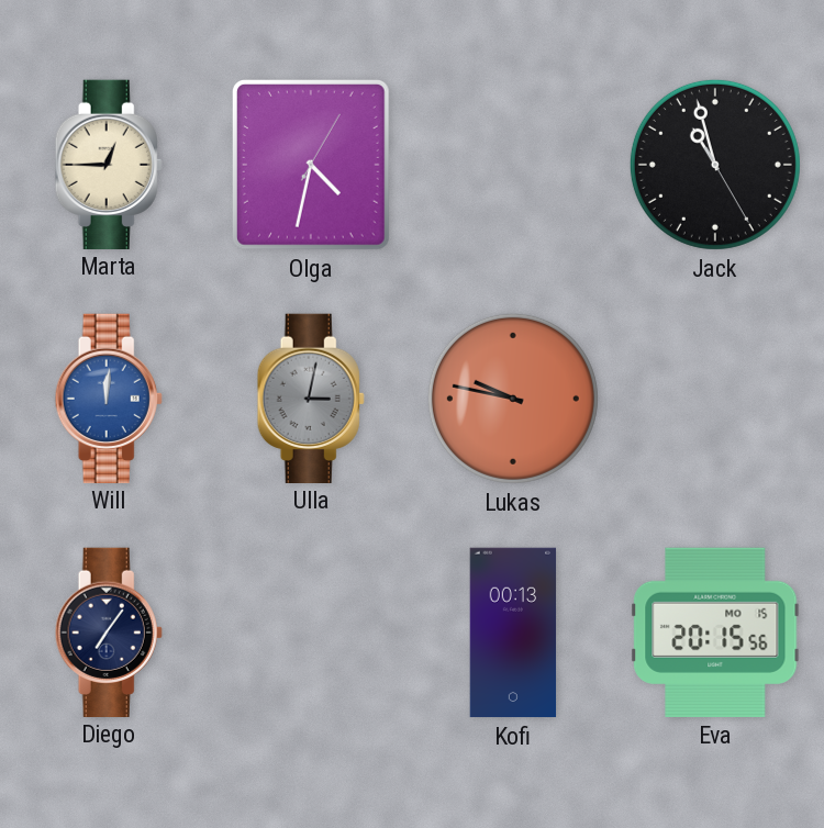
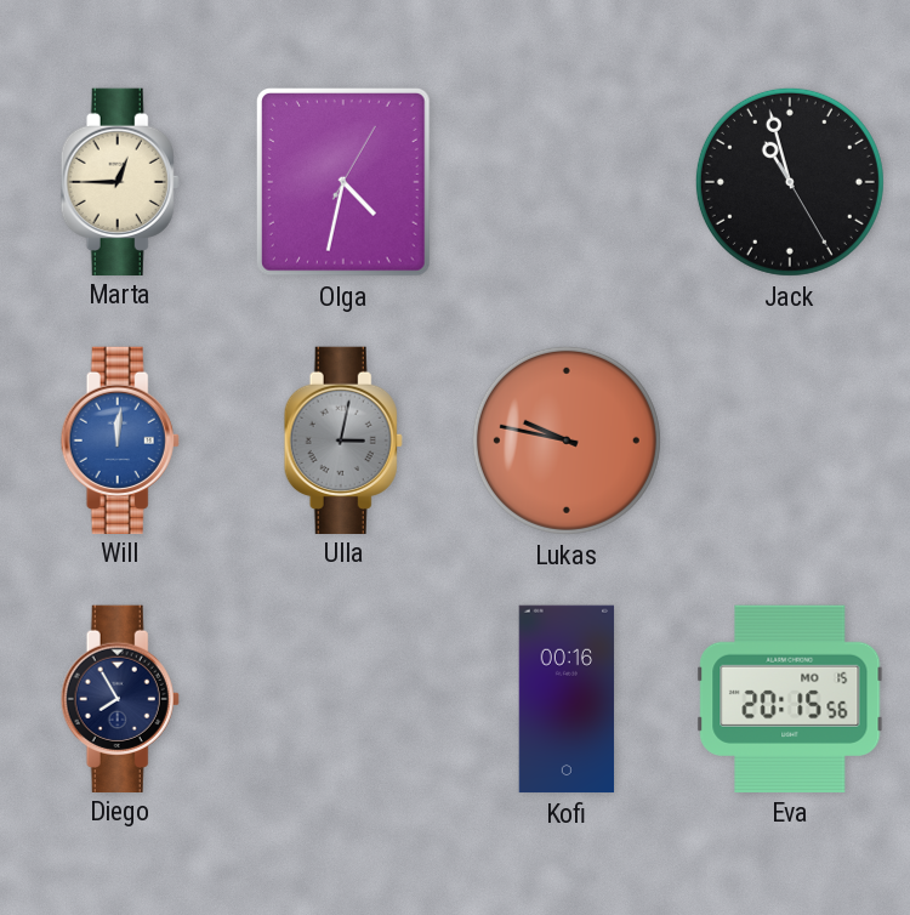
Diego: 7:06 -> 7:55 (120, 698)
Kofi: 00:13 -> 00:16 (567, 699)
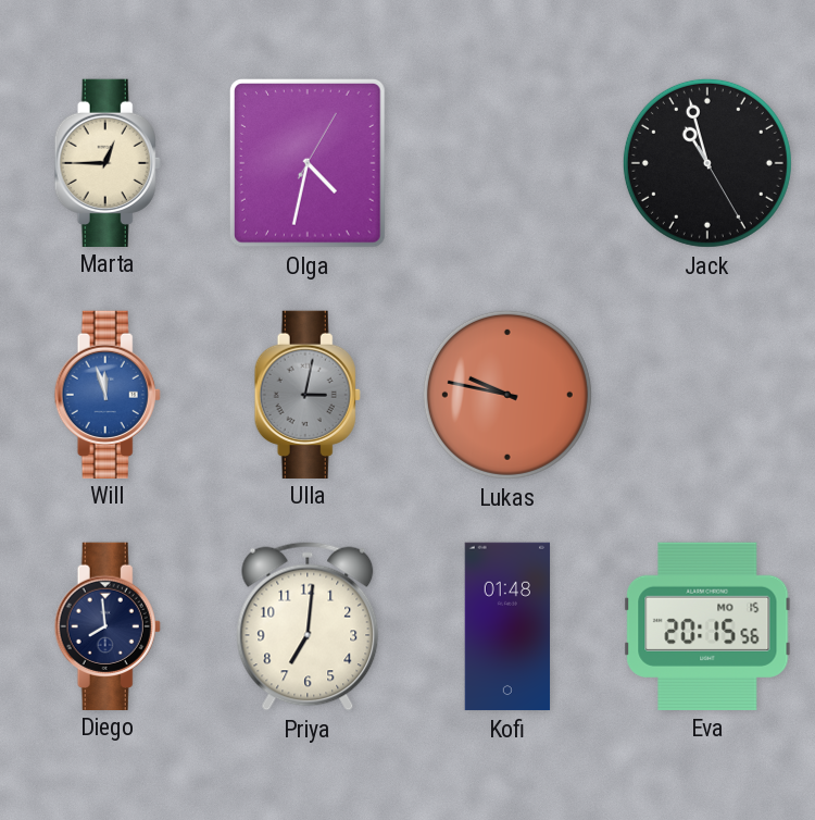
Will: 12:01 -> 11:57 (108, 394)
Diego: 7:55 -> 7:59 (108, 625)
Priya: none -> 7:01 (308, 626)
Kofi: 00:16 -> 01:48 (507, 626)
